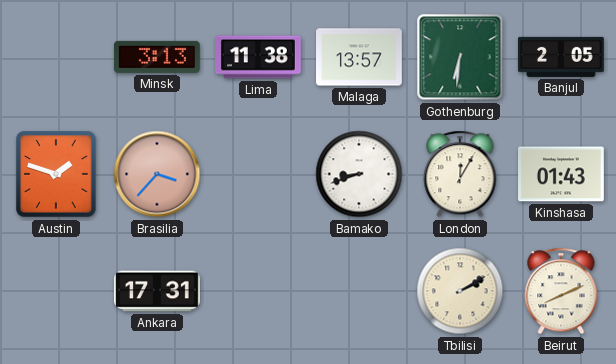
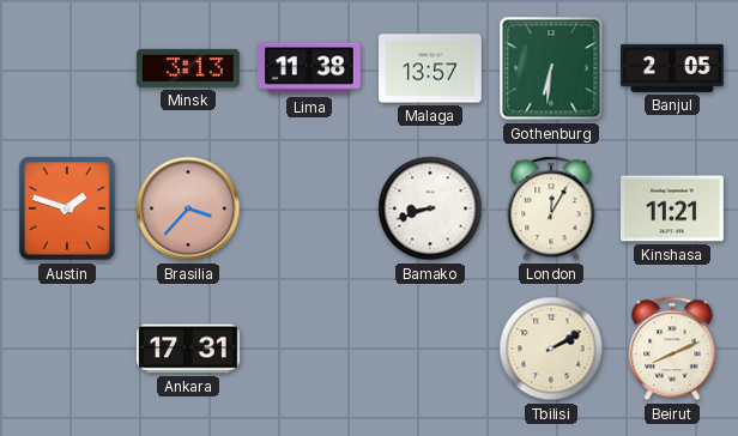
Kinshasa: 01:43 -> 11:21 (673, 208)
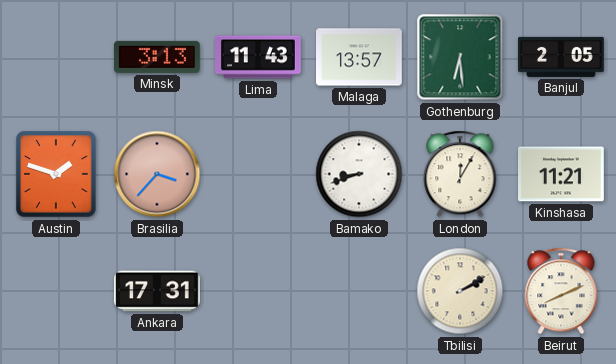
Lima: 11:38 -> 11:43 (259, 57)
Gothenburg: 6:31 -> 6:29 (460, 57)
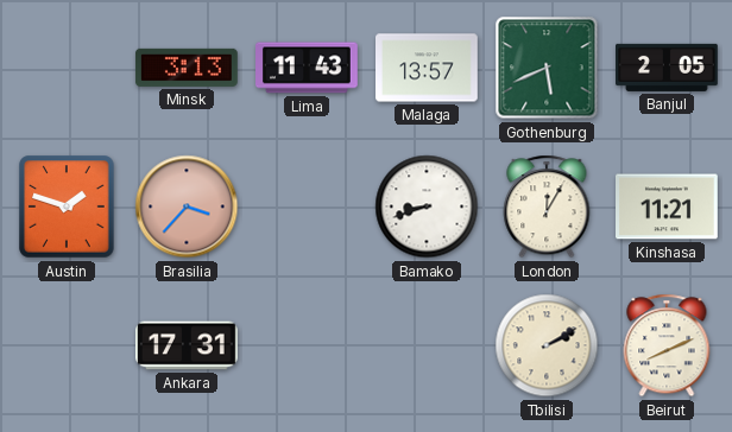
Gothenburg: 6:29 -> 5:41 (547, 68)
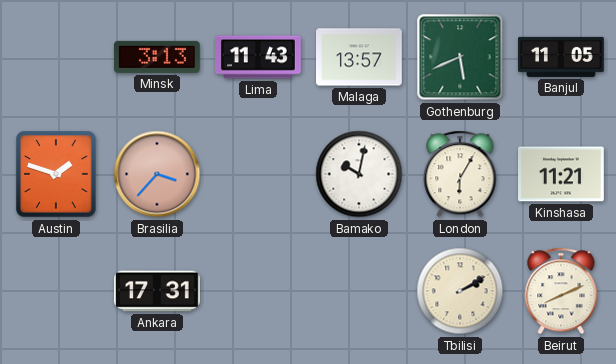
Banjul: 2:05 -> 11:05 (562, 57)
Bamako: 8:42 -> 10:02 (359, 174)
London: 12:05 -> 6:05 (460, 174)
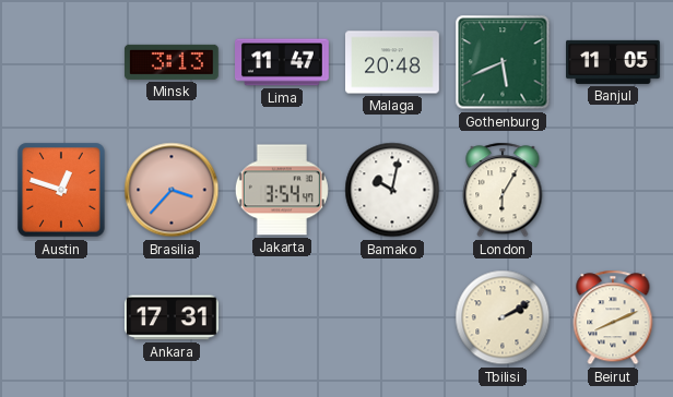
Lima: 11:43 -> 11:47 (283, 62)
Malaga: 13:57 -> 20:48 (393, 62)
Austin: 1:48 -> 12:48 (61, 190)
Jakarta: none -> 3:54 (282, 190)
Kinshasa: 11:21 -> none (562, 174)
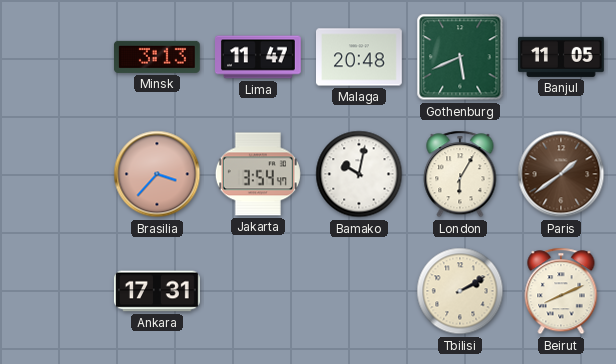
Austin: 12:48 -> none (61, 190)
Paris: none -> 1:39 (561, 174)
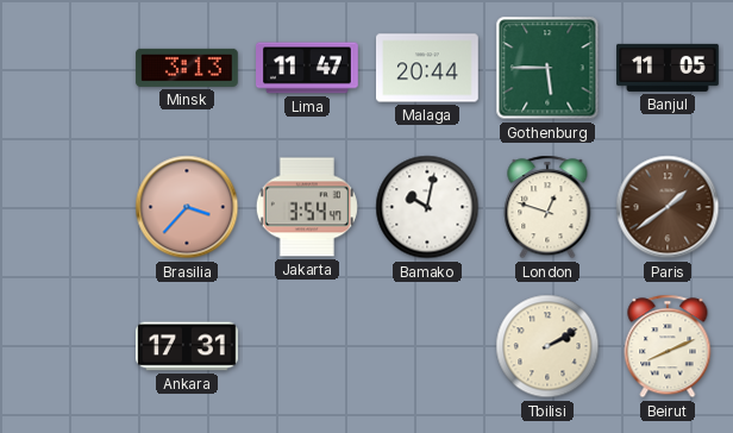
Malaga: 20:48 -> 20:44 (428, 68)
Gothenburg: 5:41 -> 5:45 (547, 68)
London: 6:05 -> 12:48 (547, 207)
